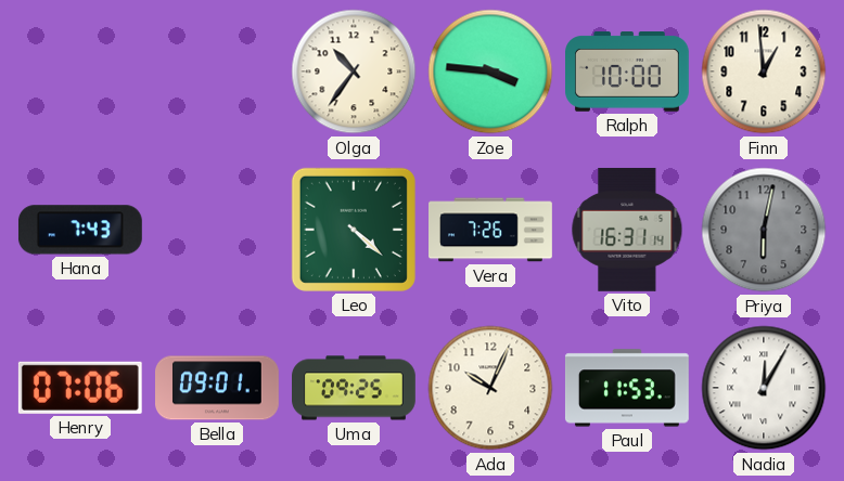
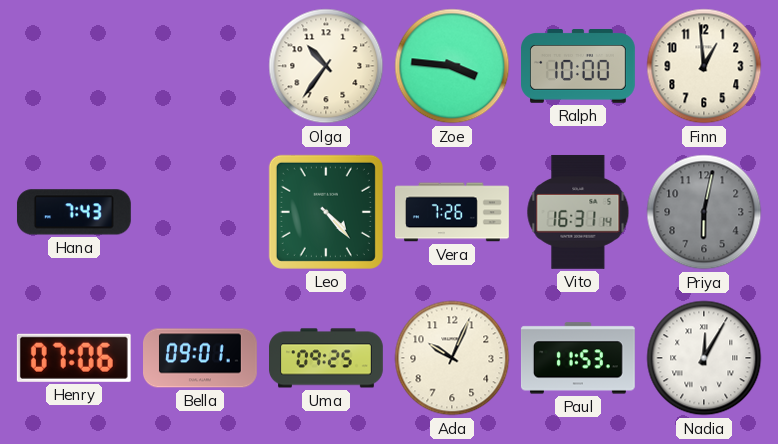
Leo: 4:22 -> 4:23 (326, 212)
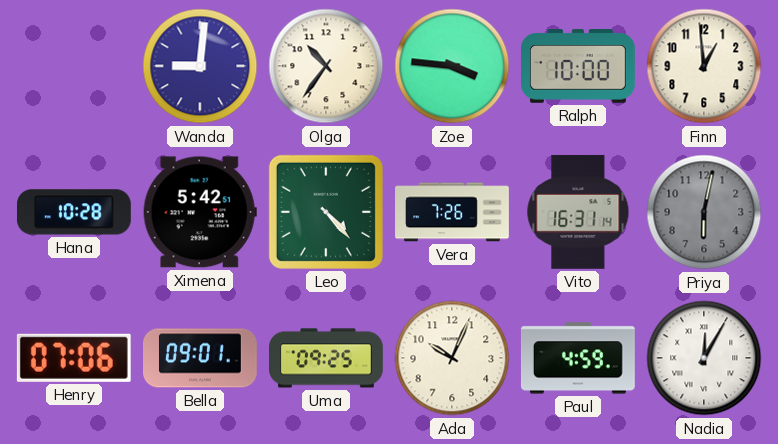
Wanda: none -> 9:01 (200, 66)
Hana: 7:43 -> 10:28 (74, 212)
Ximena: none -> 5:42 (200, 212)
Paul: 11:53 -> 4:59 (578, 358)
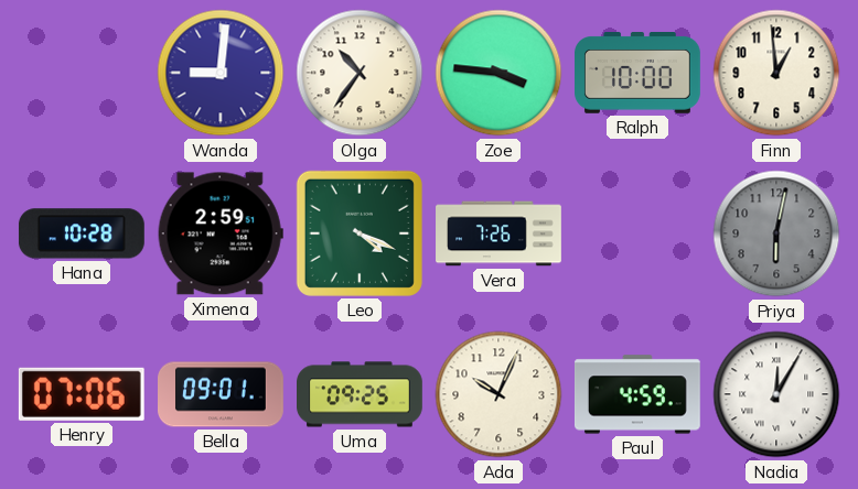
Ximena: 5:42 -> 2:59 (221, 233)
Leo: 4:23 -> 4:19 (360, 233)
Vito: 16:31 -> none (578, 212)
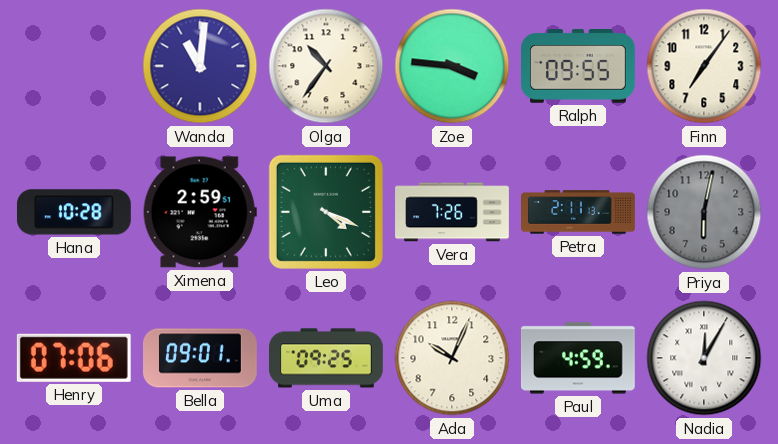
Wanda: 9:01 -> 11:01 (200, 66)
Ralph: 10:00 -> 09:55 (579, 66)
Finn: 12:59 -> 7:06 (704, 66)
Petra: none -> 2:11 (578, 212)
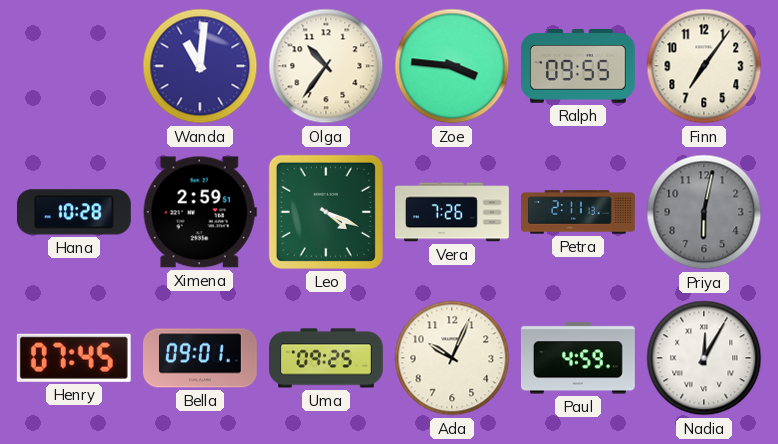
Henry: 07:06 -> 07:45 (74, 358)
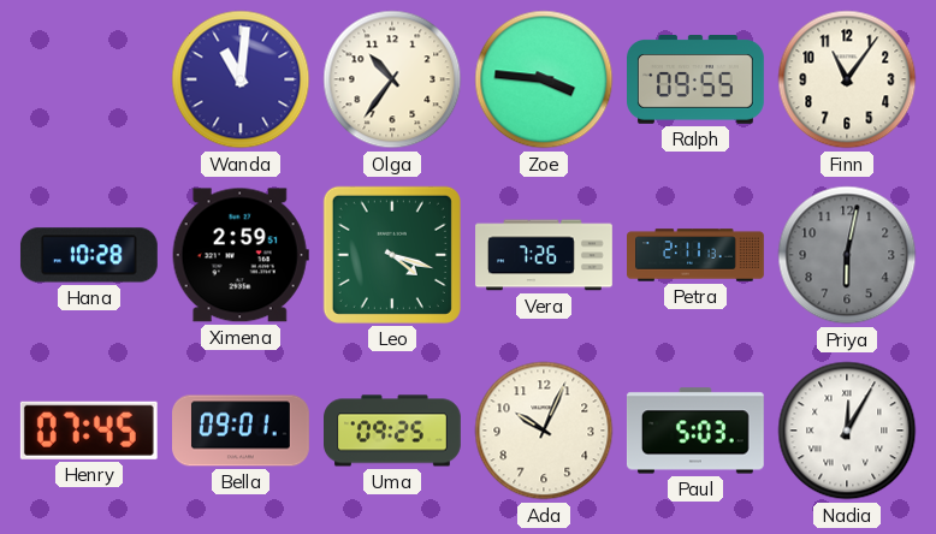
Finn: 7:06 -> 11:06 (847, 79)
Leo: 4:19 -> 4:18 (392, 255)
Paul: 4:59 -> 5:03 (695, 431)
